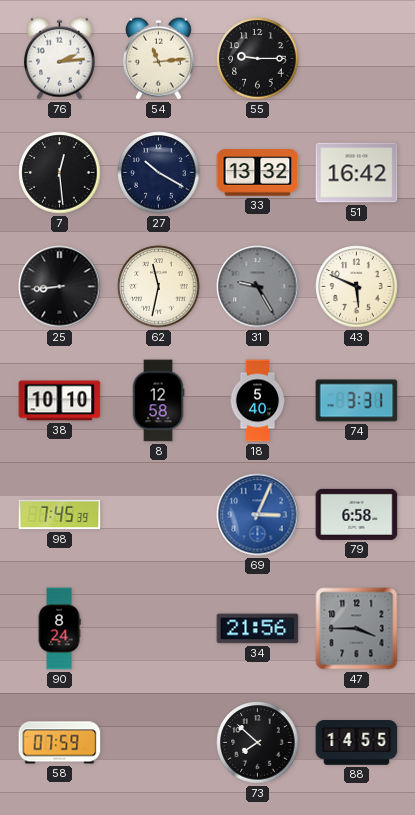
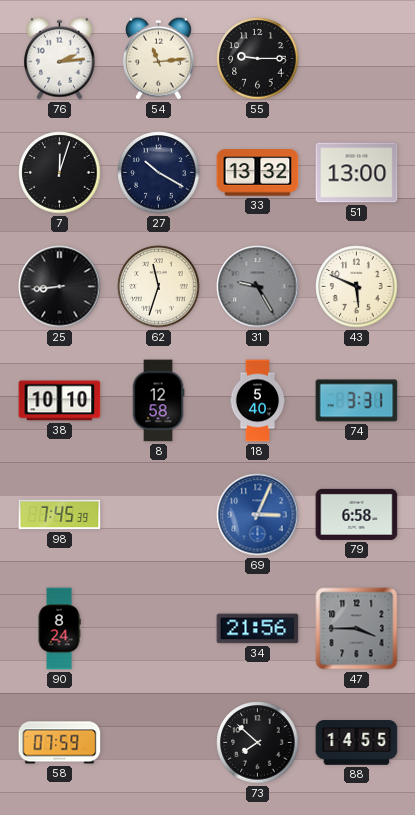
7: 12:29 -> 12:03 (60, 173)
51: 16:42 -> 13:00 (357, 173)
62: 11:32 -> 11:33 (159, 287)
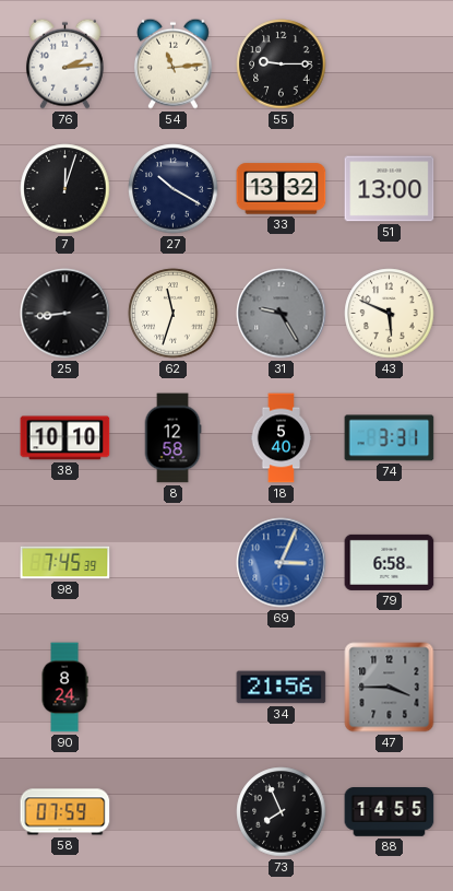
73: 7:52 -> 7:56 (282, 812)
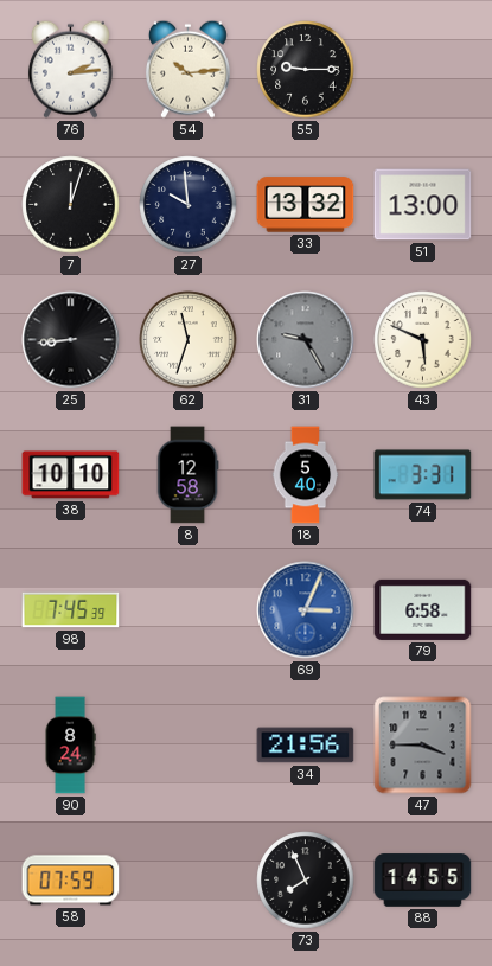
54: 11:14 -> 10:14 (187, 69)
27: 10:20 -> 9:59 (189, 205)
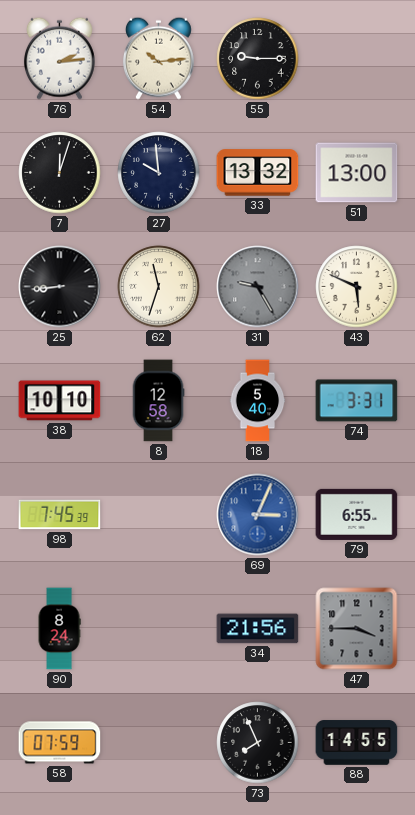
79: 6:58 -> 6:55 (357, 514)
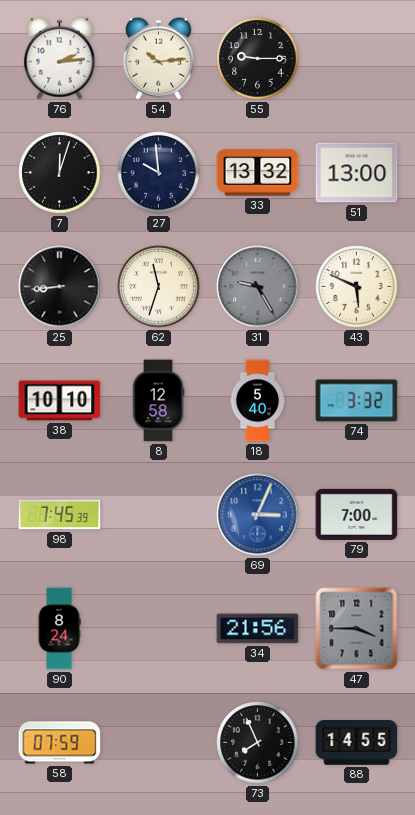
74: 3:31 -> 3:32 (357, 401)
79: 6:55 -> 7:00 (357, 514)
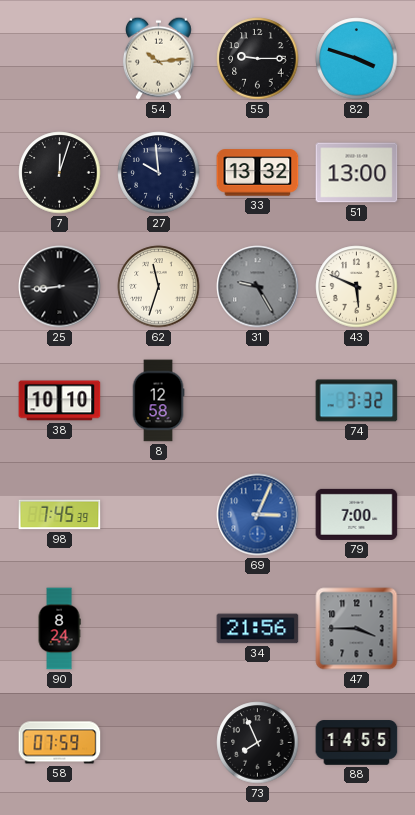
76: 2:14 -> none (59, 58)
82: none -> 3:48 (357, 59)
18: 5:40 -> none (258, 401)
